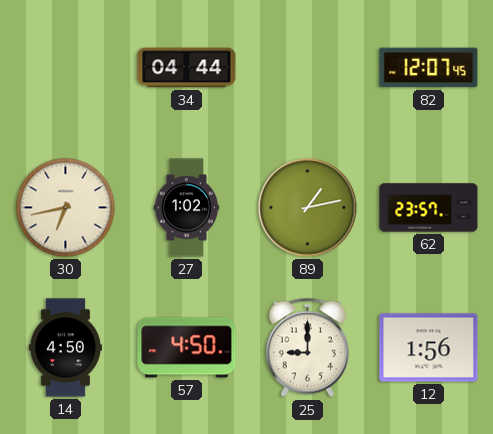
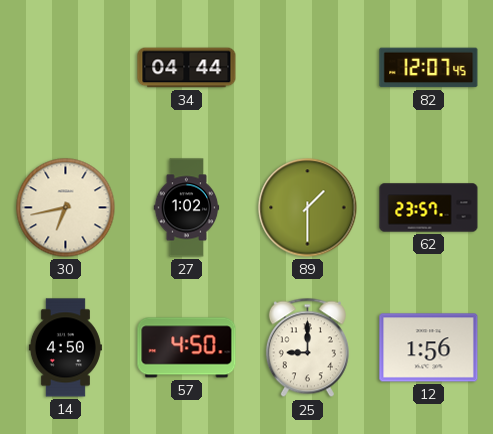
89: 1:13 -> 1:30 (308, 208)
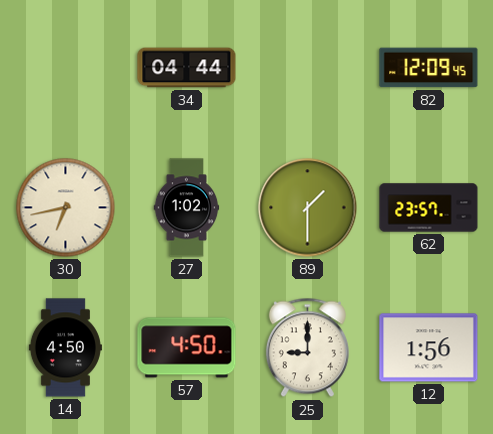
82: 12:07 -> 12:09 (429, 68)
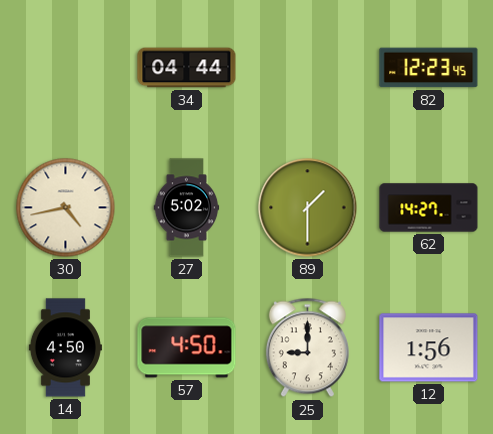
82: 12:09 -> 12:23 (429, 68)
30: 6:43 -> 4:43 (66, 208)
27: 1:02 -> 5:02 (187, 208)
62: 23:57 -> 14:27 (429, 208)
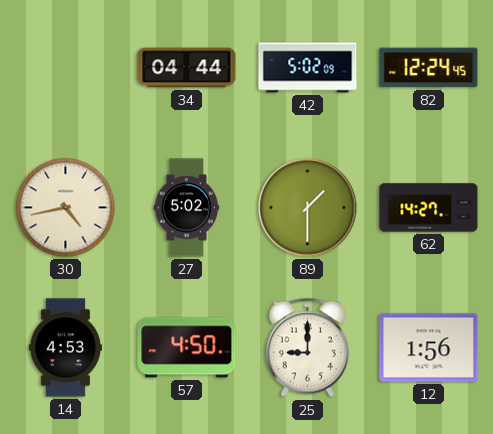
42: none -> 5:02 (308, 68)
82: 12:23 -> 12:24 (429, 68)
14: 4:50 -> 4:53 (65, 348)
